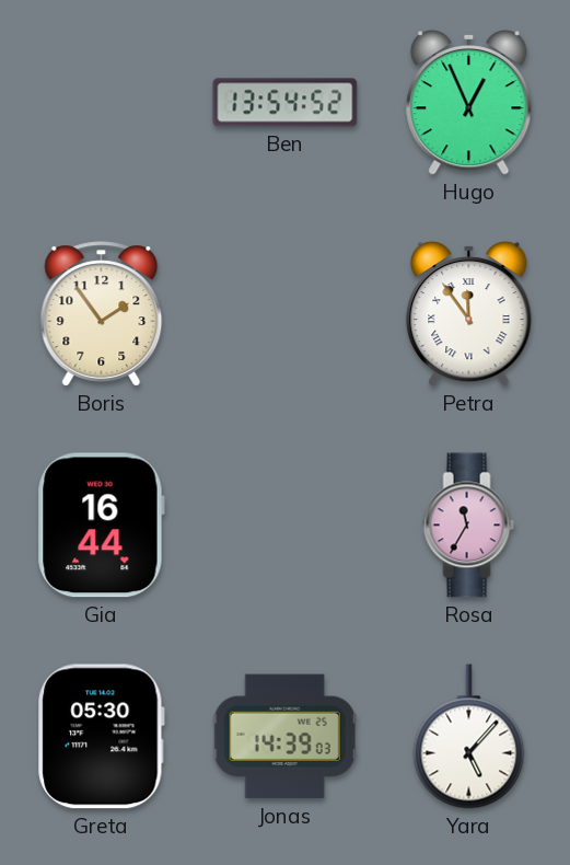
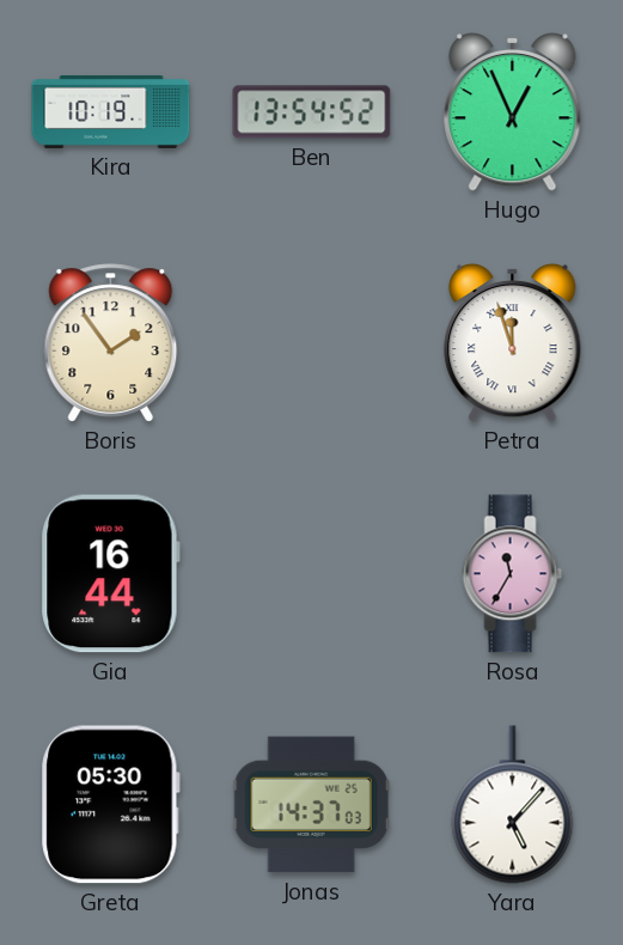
Kira: none -> 10:19 (111, 111)
Petra: 11:54 -> 11:57 (513, 342)
Jonas: 14:39 -> 14:37 (311, 805)
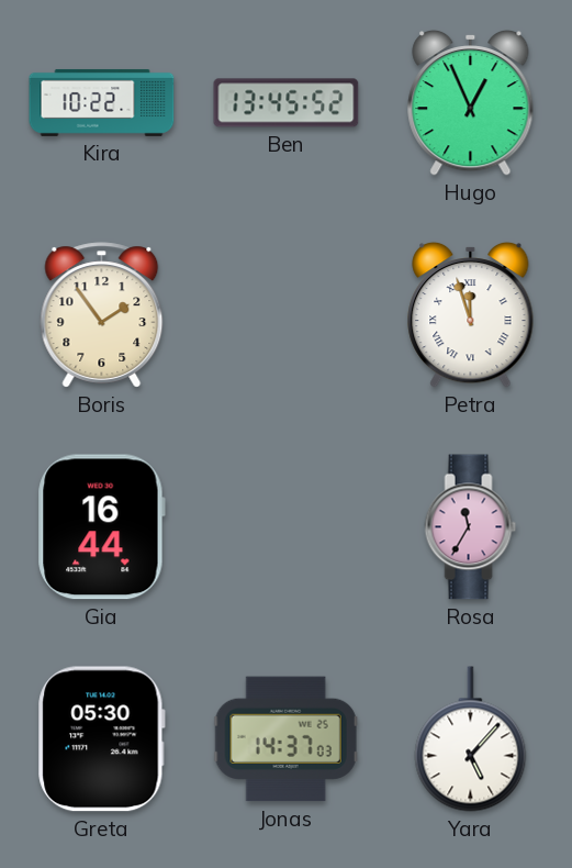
Kira: 10:19 -> 10:22 (102, 102)
Ben: 13:54 -> 13:45 (287, 103)
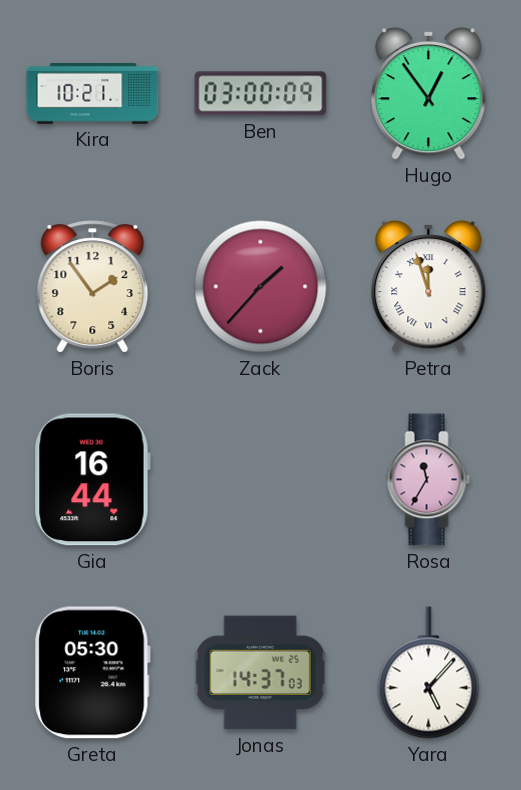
Kira: 10:22 -> 10:21 (93, 93)
Ben: 13:45 -> 03:00 (261, 94)
Hugo: 12:56 -> 12:54 (429, 93)
Zack: none -> 1:37 (261, 287)
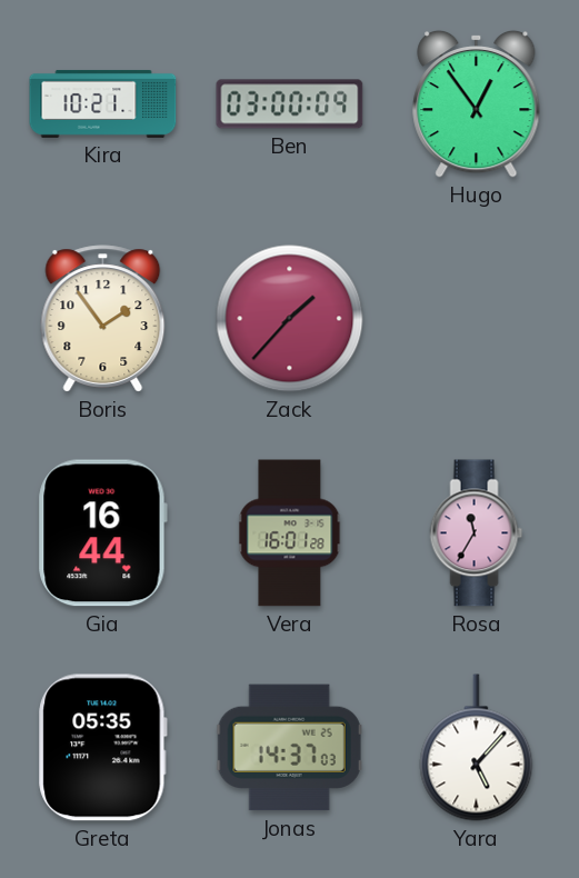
Petra: 11:57 -> none (429, 286)
Vera: none -> 16:01 (290, 533)
Greta: 05:30 -> 05:35 (103, 748)
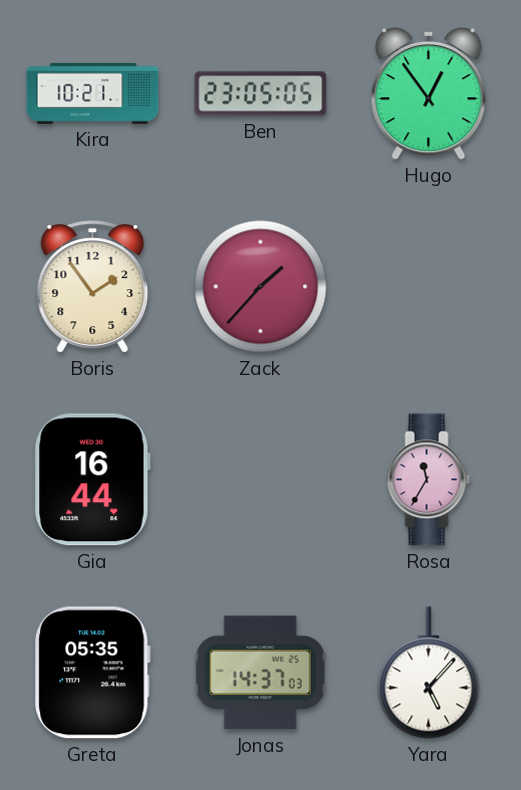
Ben: 03:00 -> 23:05 (261, 94)
Vera: 16:01 -> none (290, 533)
